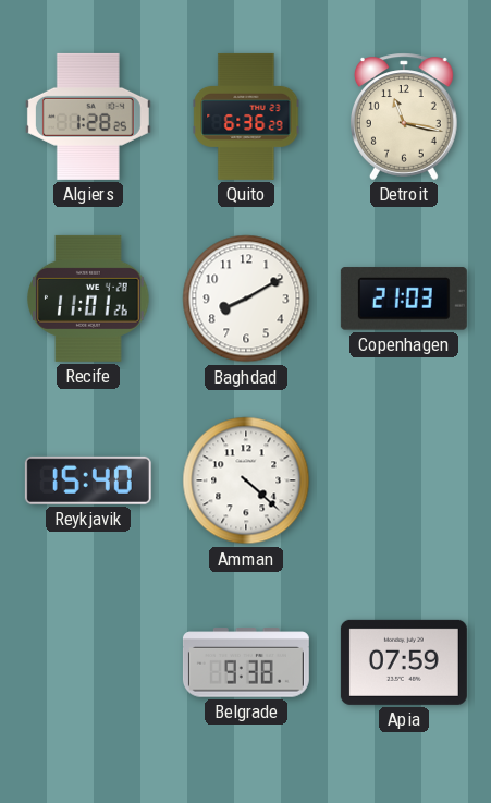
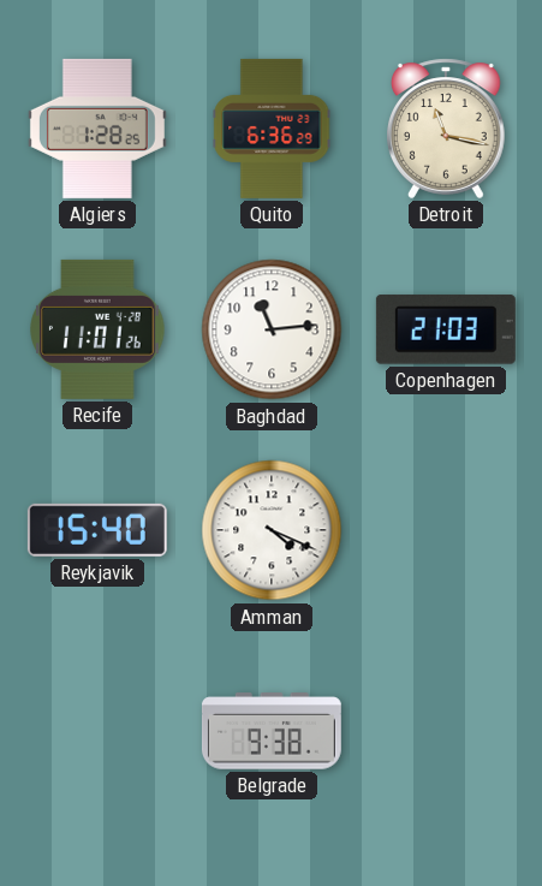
Baghdad: 8:10 -> 11:14 (272, 329)
Amman: 4:22 -> 4:19 (272, 530)
Apia: 07:59 -> none (404, 662)
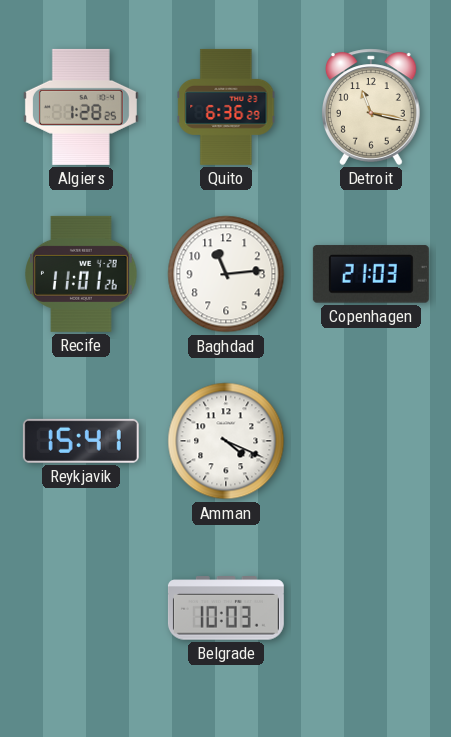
Reykjavik: 15:40 -> 15:41 (81, 441)
Belgrade: 9:38 -> 10:03 (226, 608)
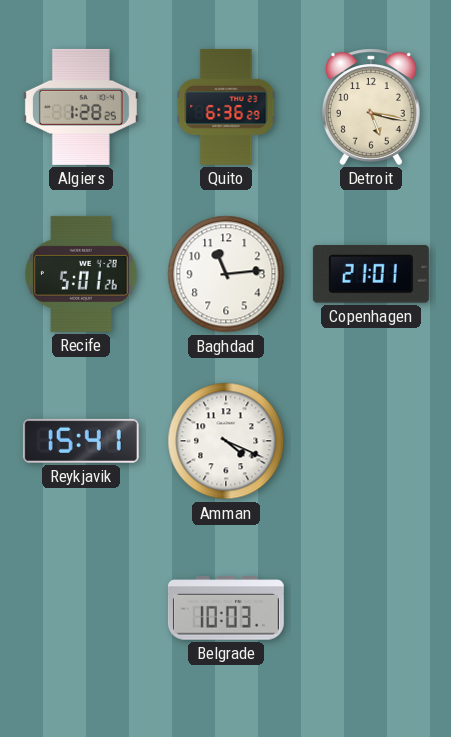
Detroit: 11:17 -> 5:17 (372, 107)
Recife: 11:01 -> 5:01 (81, 274)
Copenhagen: 21:03 -> 21:01 (371, 274)
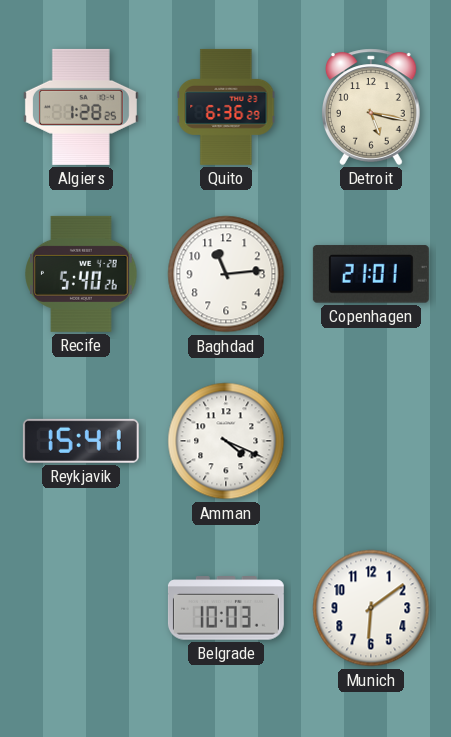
Recife: 5:01 -> 5:40 (81, 274)
Munich: none -> 6:09 (371, 608)
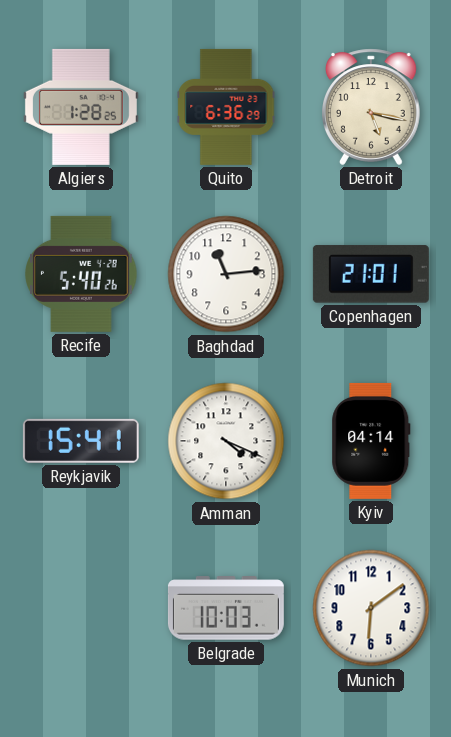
Kyiv: none -> 04:14 (371, 441)
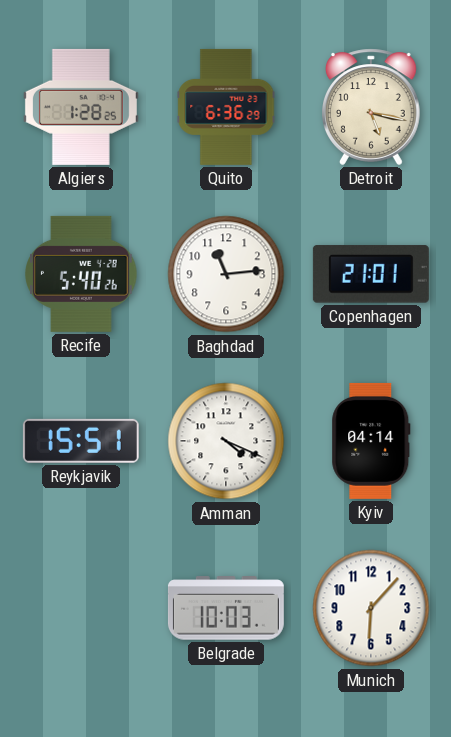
Reykjavik: 15:41 -> 15:51 (81, 441)
Munich: 6:09 -> 6:07 (371, 608)
